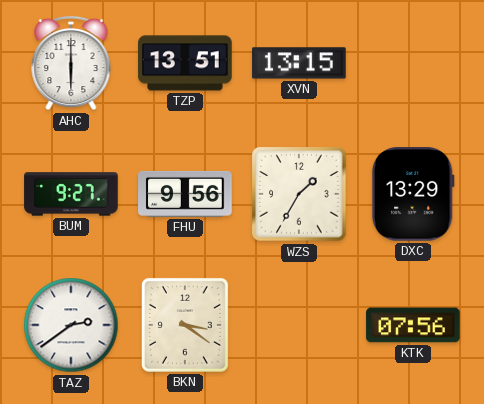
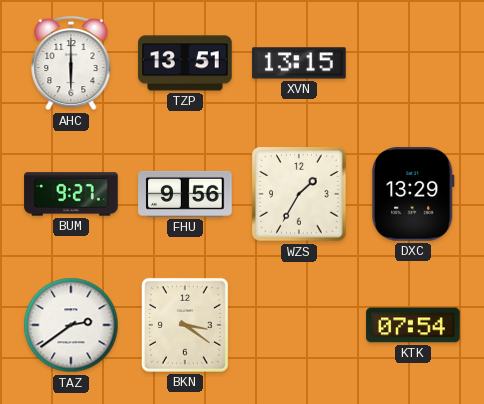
KTK: 07:56 -> 07:54 (413, 325)
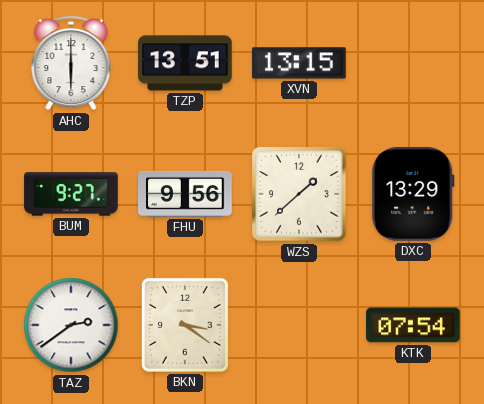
WZS: 1:35 -> 1:38 (299, 194)
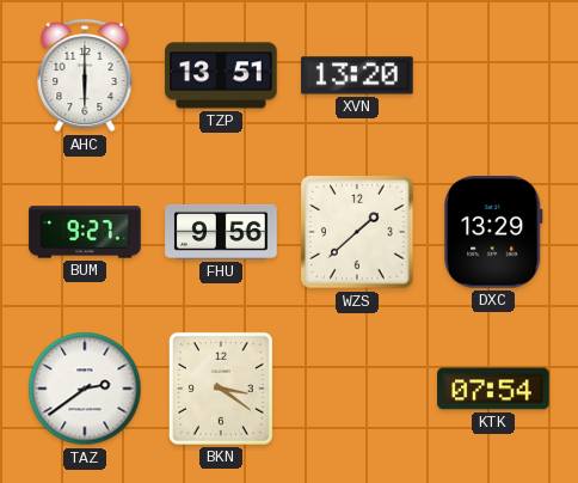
XVN: 13:15 -> 13:20 (357, 75)
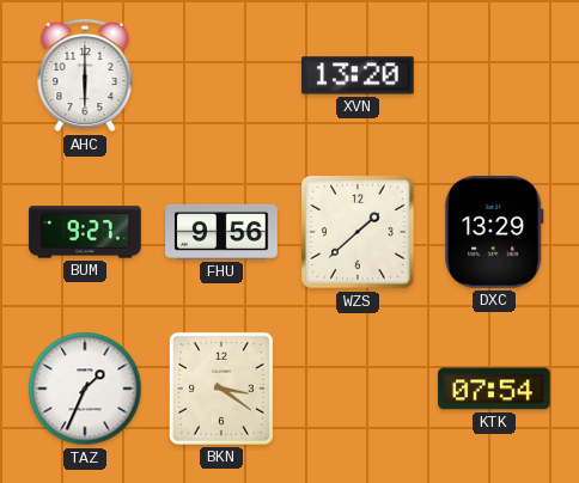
TZP: 13:51 -> none (221, 75)
TAZ: 2:39 -> 1:34 (85, 389)
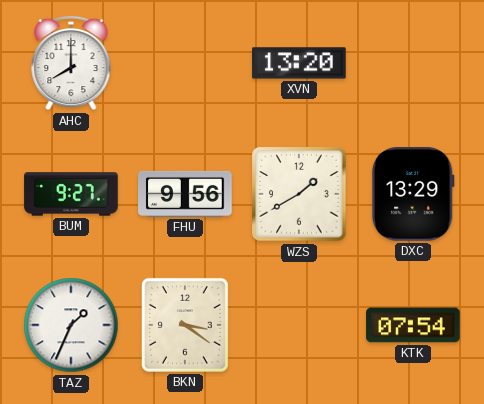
AHC: 6:00 -> 8:00 (71, 63)
WZS: 1:38 -> 1:40 (299, 194)
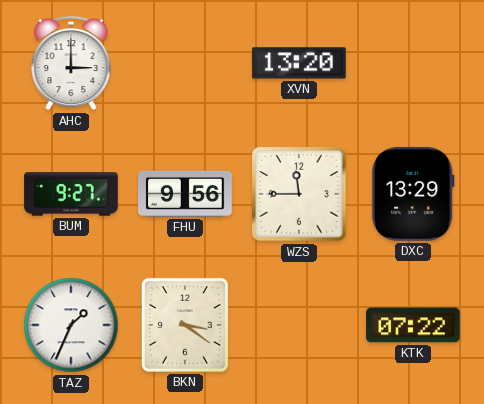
AHC: 8:00 -> 3:00 (71, 63)
WZS: 1:40 -> 11:45 (299, 194)
KTK: 07:54 -> 07:22 (413, 325)
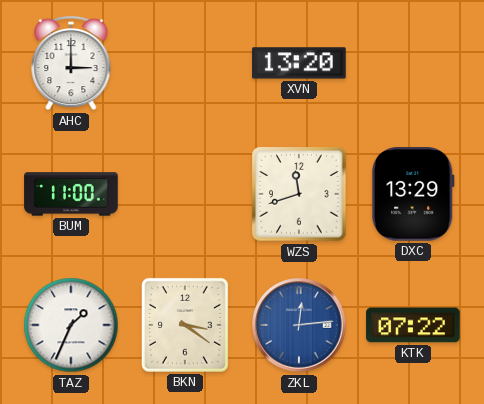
BUM: 9:27 -> 11:00 (71, 194)
FHU: 9:56 -> none (185, 194)
WZS: 11:45 -> 11:42 (299, 194)
ZKL: none -> 12:14 (299, 325)
